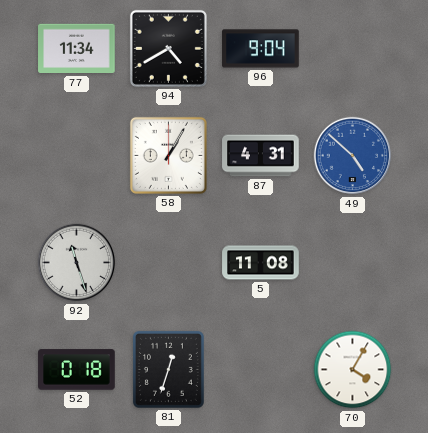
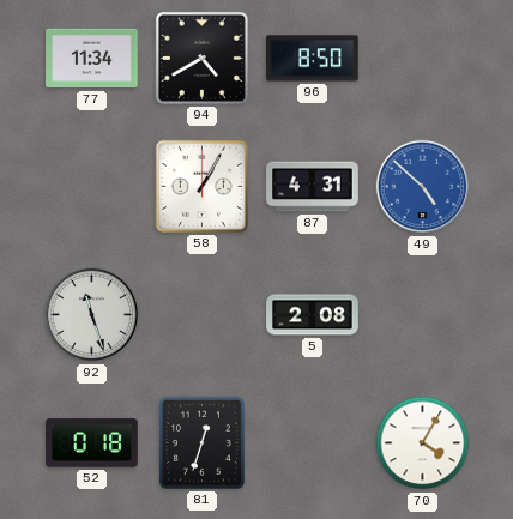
96: 9:04 -> 8:50 (313, 59)
5: 11:08 -> 2:08 (313, 315)
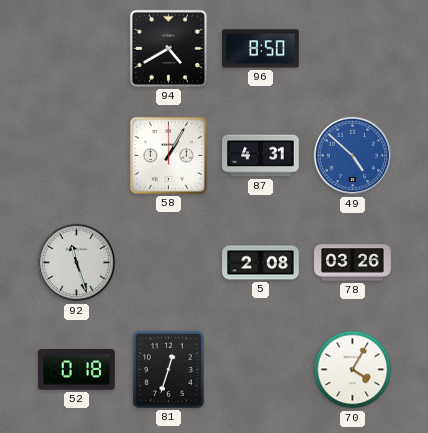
77: 11:34 -> none (92, 59)
78: none -> 03:26 (353, 263)
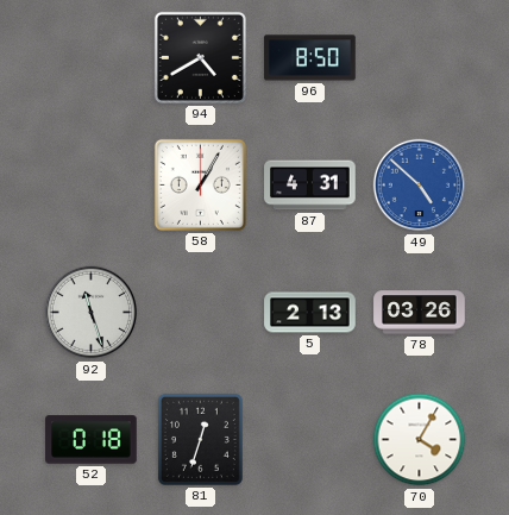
5: 2:08 -> 2:13 (310, 313)
